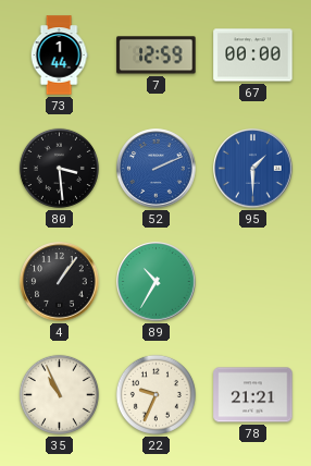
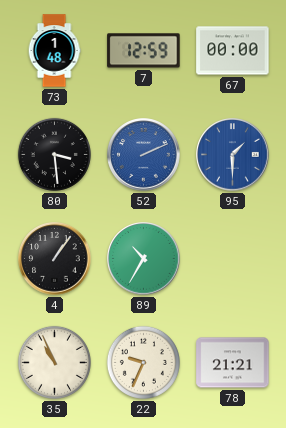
73: 1:44 -> 1:48 (54, 51)
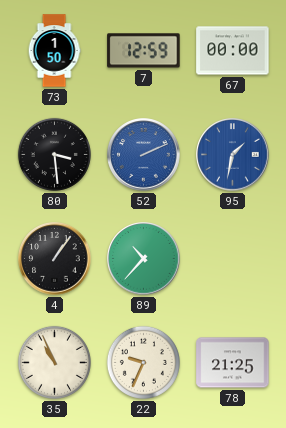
73: 1:48 -> 1:50 (54, 51)
95: 1:30 -> 1:32 (233, 155)
89: 10:35 -> 10:37 (144, 259)
78: 21:21 -> 21:25 (233, 363)
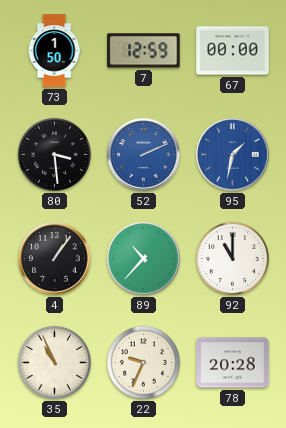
92: none -> 11:00 (232, 258)
78: 21:25 -> 20:28 (233, 363)
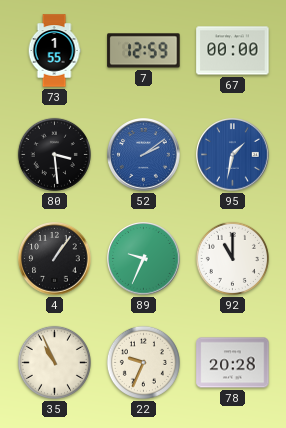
73: 1:50 -> 1:55 (54, 51)
52: 2:11 -> 2:09 (144, 155)
89: 10:37 -> 9:34 (144, 259)
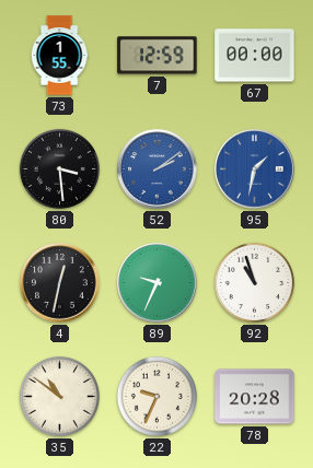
4: 1:06 -> 12:32 (60, 283)
92: 11:00 -> 10:57 (254, 282)
35: 10:56 -> 10:51 (59, 396)
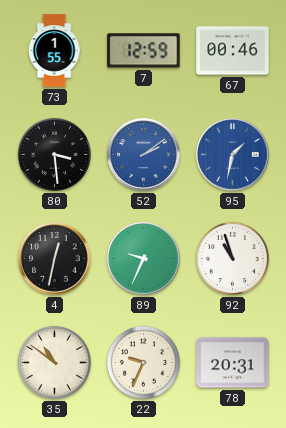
67: 00:00 -> 00:46 (233, 51)
78: 20:28 -> 20:31 (233, 363)
